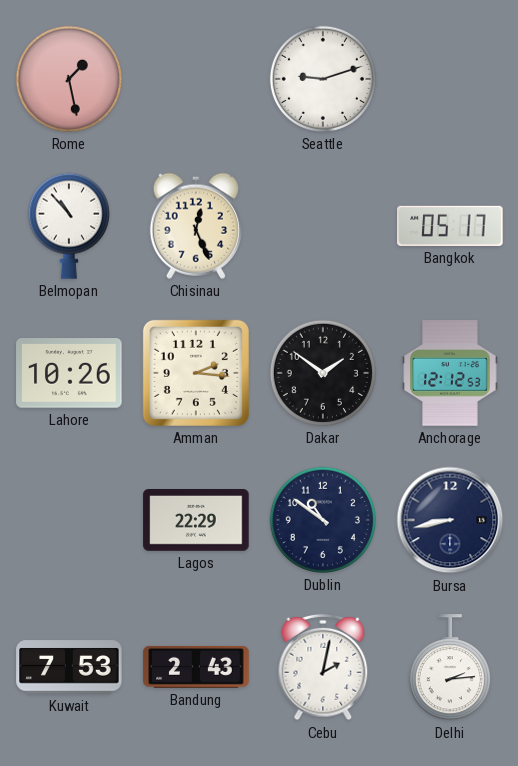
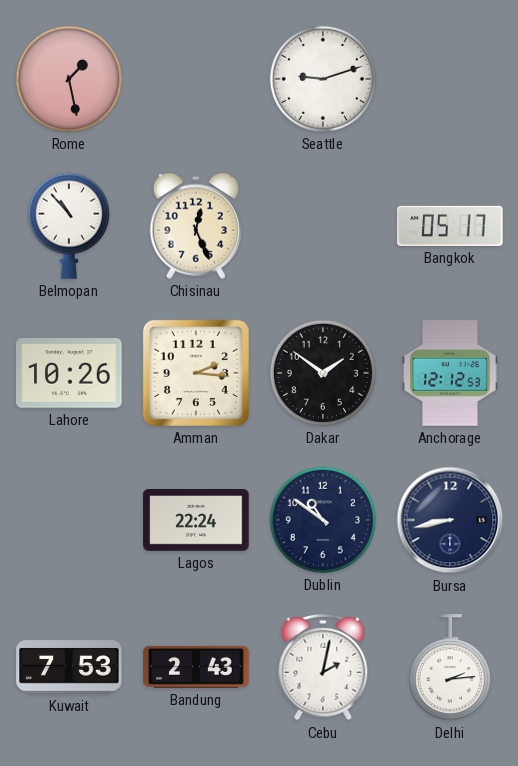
Lagos: 22:29 -> 22:24 (196, 521)
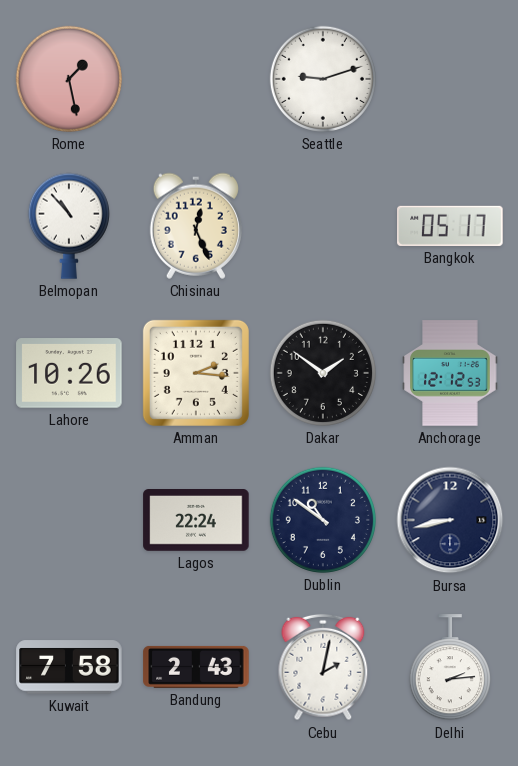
Kuwait: 7:53 -> 7:58 (69, 667)
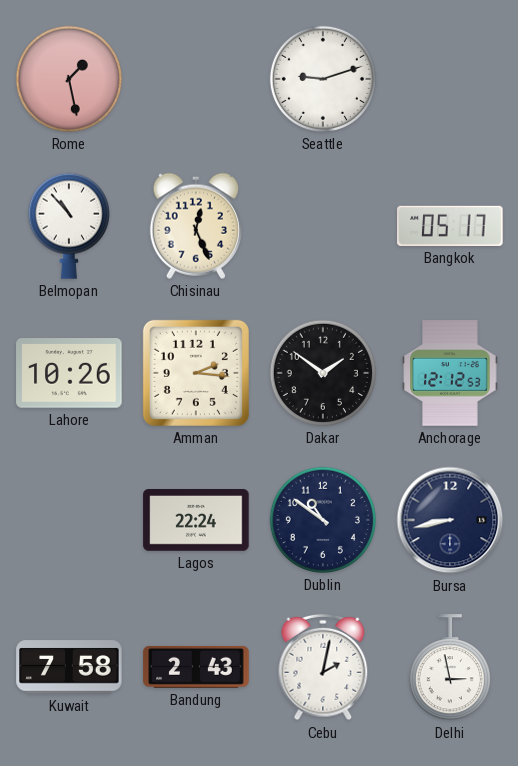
Delhi: 2:14 -> 2:58 (450, 668)
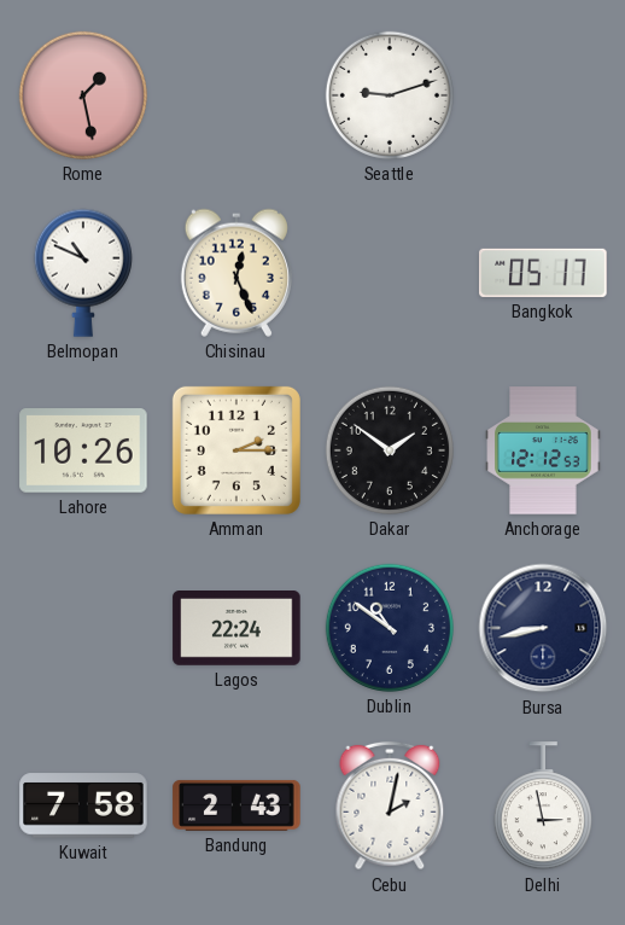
Belmopan: 10:53 -> 10:49 (83, 273)
Amman: 2:16 -> 2:15 (236, 450)
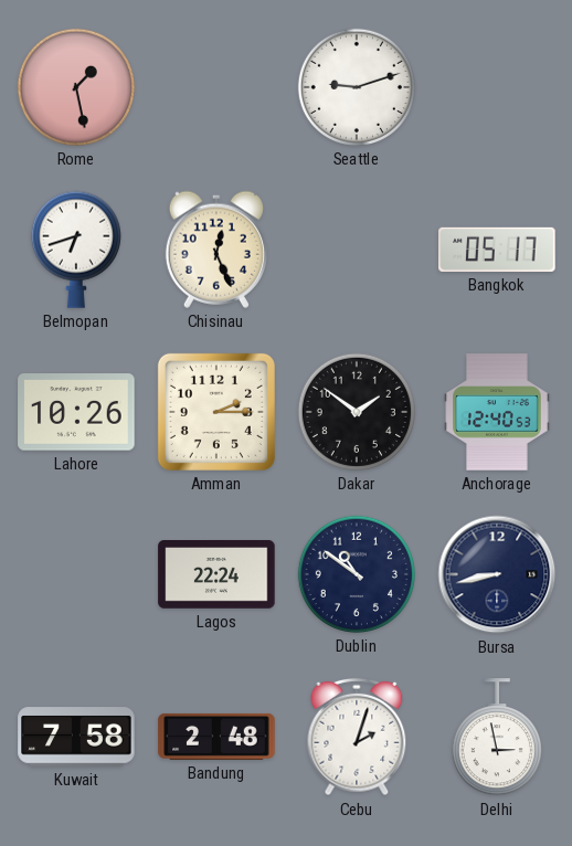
Belmopan: 10:49 -> 6:42 (76, 250)
Anchorage: 12:12 -> 12:40 (497, 412)
Bandung: 2:43 -> 2:48 (216, 737)
Cebu: 2:02 -> 2:03 (357, 737)
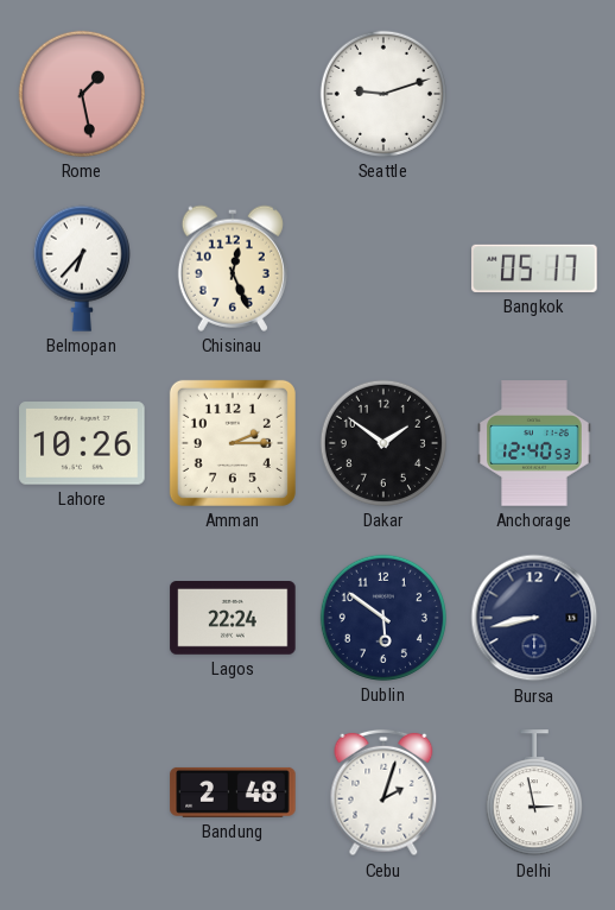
Belmopan: 6:42 -> 6:37 (82, 268)
Dublin: 10:51 -> 5:51 (383, 618)
Kuwait: 7:58 -> none (76, 737)
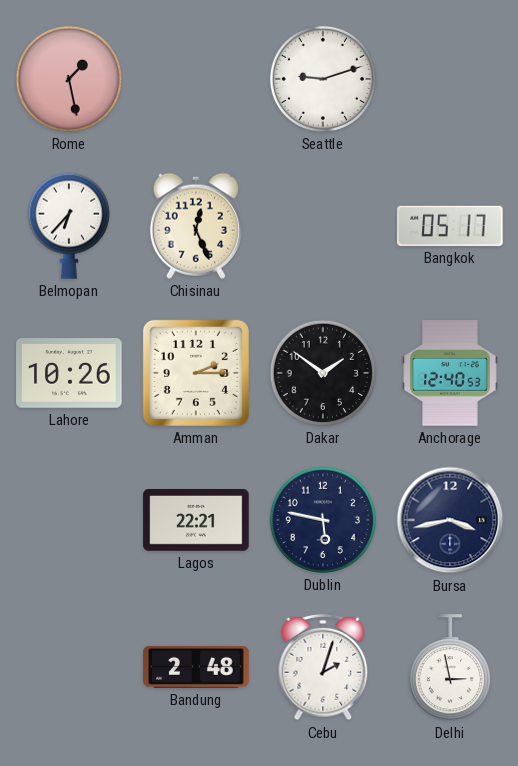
Lagos: 22:24 -> 22:21 (196, 521)
Dublin: 5:51 -> 5:47 (323, 520)
Bursa: 8:43 -> 3:43 (450, 520)
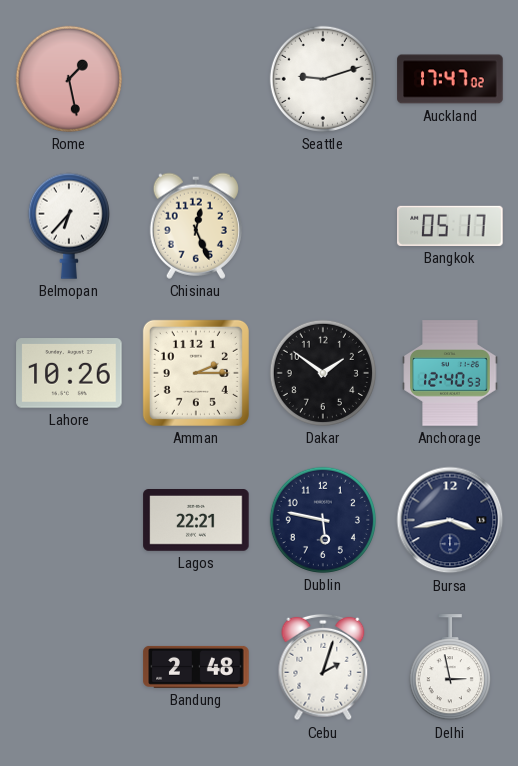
Auckland: none -> 17:47 (450, 79)
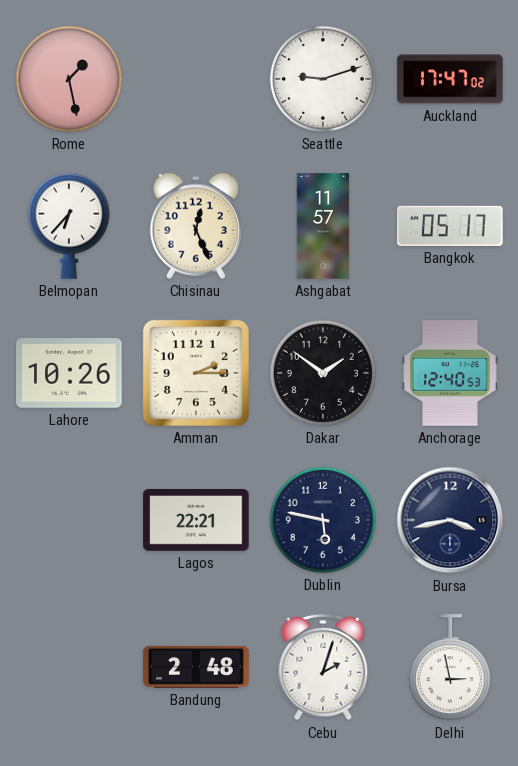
Ashgabat: none -> 11:57 (323, 226)
